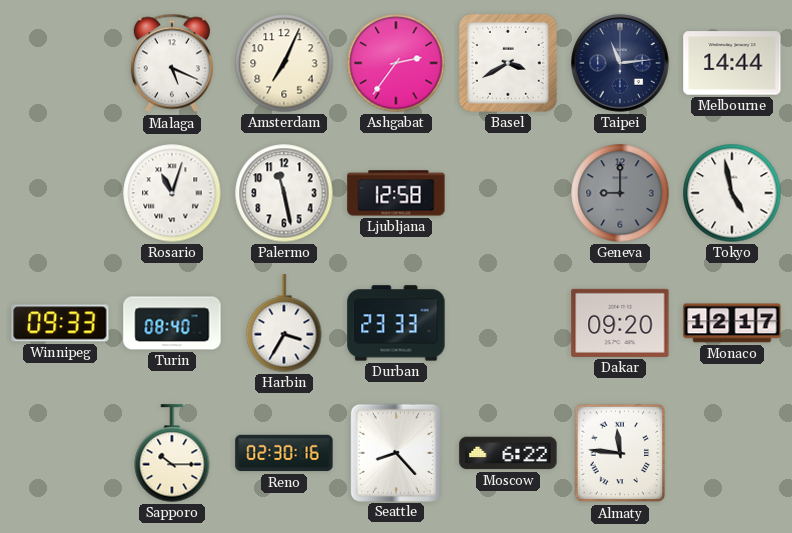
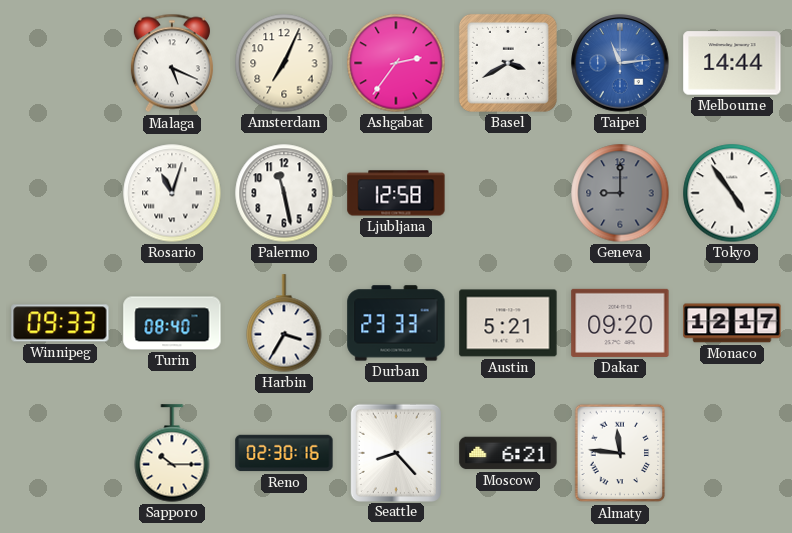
Taipei dial: navy -> blue (620, 63)
Tokyo: 4:58 -> 4:54 (732, 193)
Austin: none -> 5:21 (508, 323)
Moscow: 6:22 -> 6:21 (508, 453)
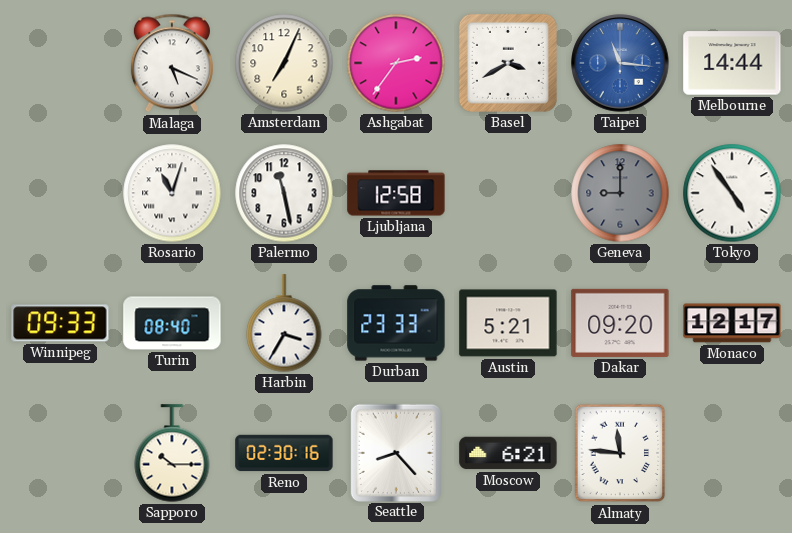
Taipei: 11:14 -> 11:16 (620, 63)
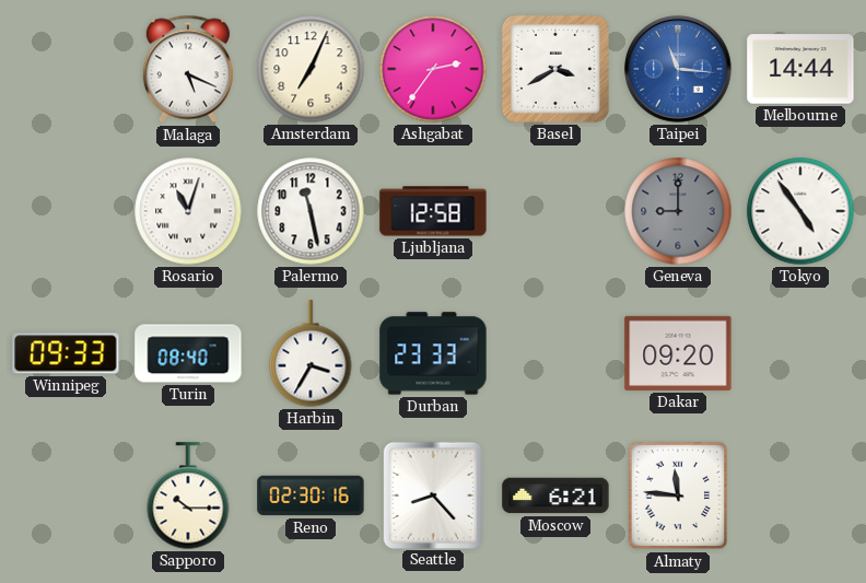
Austin: 5:21 -> none (508, 323)
Monaco: 12:17 -> none (732, 323)
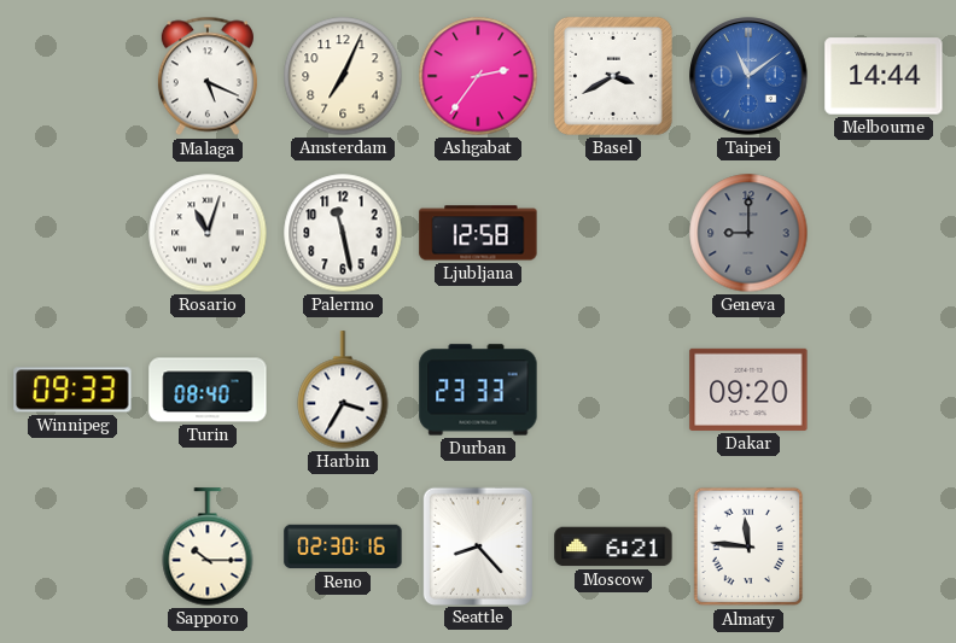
Taipei: 11:16 -> 11:09 (748, 76)
Tokyo: 4:54 -> none (800, 211)
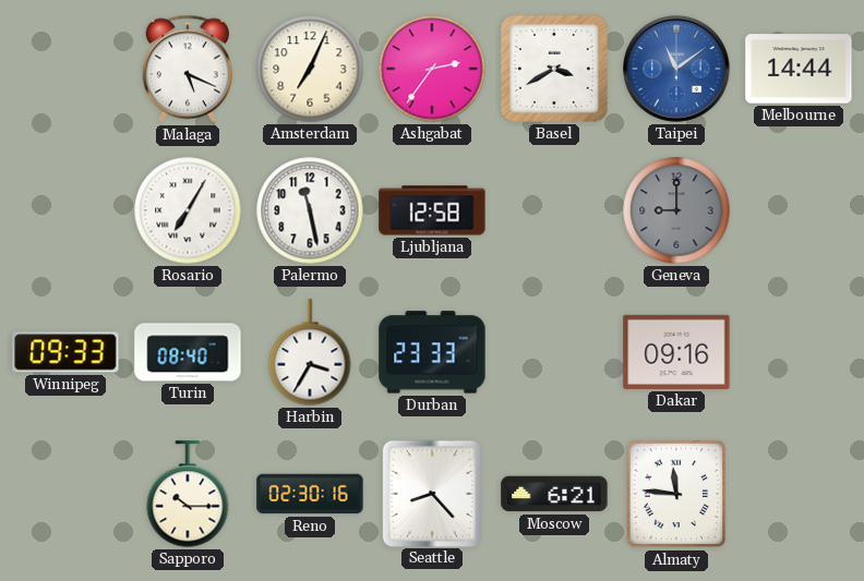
Rosario: 11:03 -> 7:05 (188, 210)
Dakar: 09:20 -> 09:16 (676, 352)
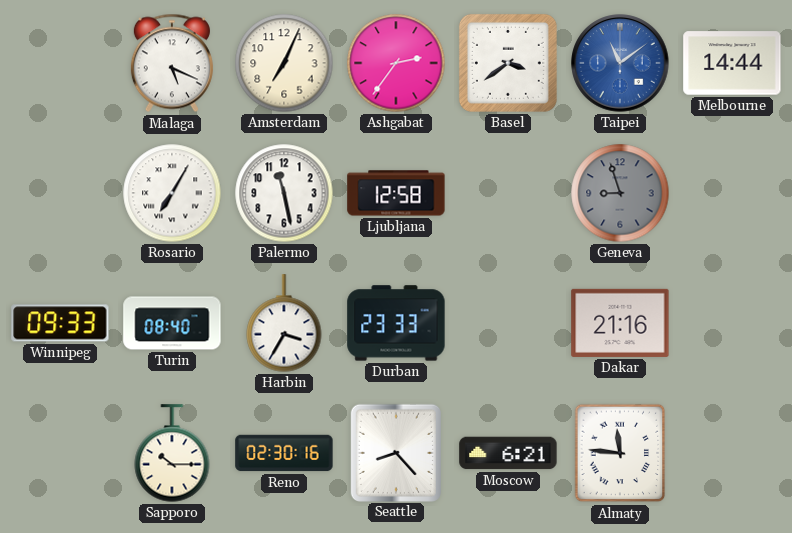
Basel: 3:40 -> 3:39 (508, 63)
Geneva: 9:00 -> 8:57 (620, 193)
Dakar: 09:16 -> 21:16 (620, 323)
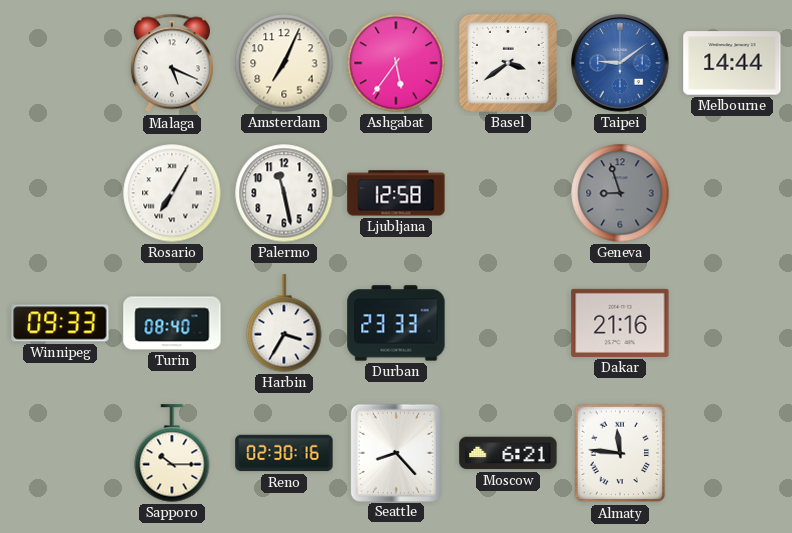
Ashgabat: 2:36 -> 5:36 (396, 63)
Taipei: 11:09 -> 9:09 (620, 63)
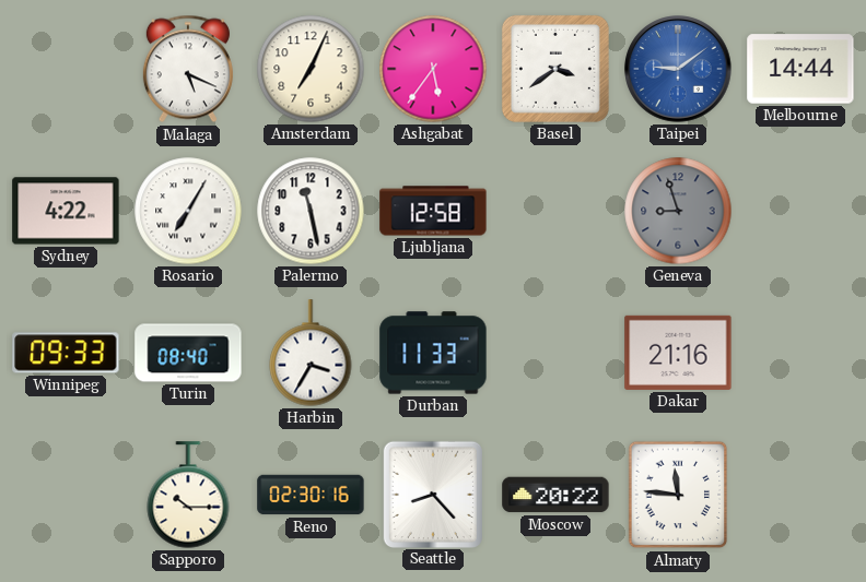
Sydney: none -> 4:22 (66, 211)
Durban: 23:33 -> 11:33 (433, 353)
Moscow: 6:21 -> 20:22 (555, 495)
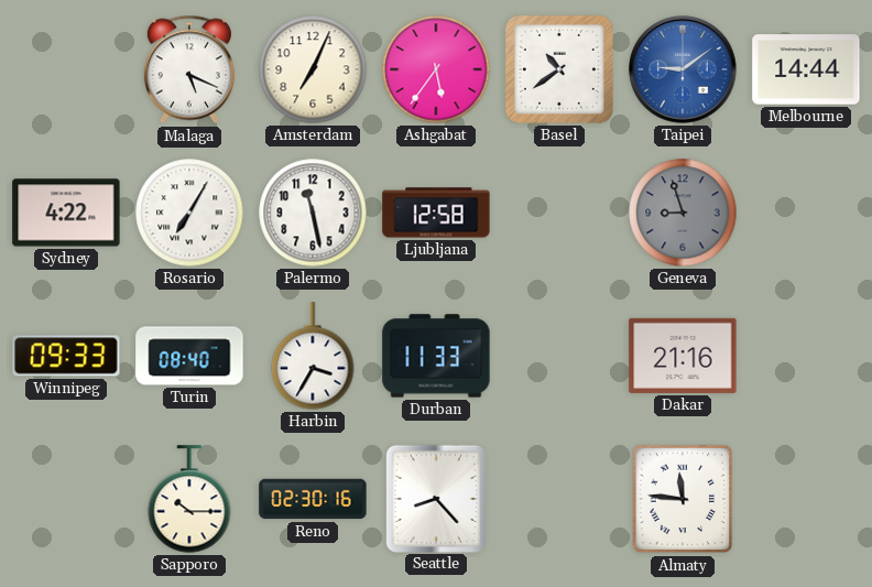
Basel: 3:39 -> 10:39 (559, 69)
Moscow: 20:22 -> none (555, 495)
